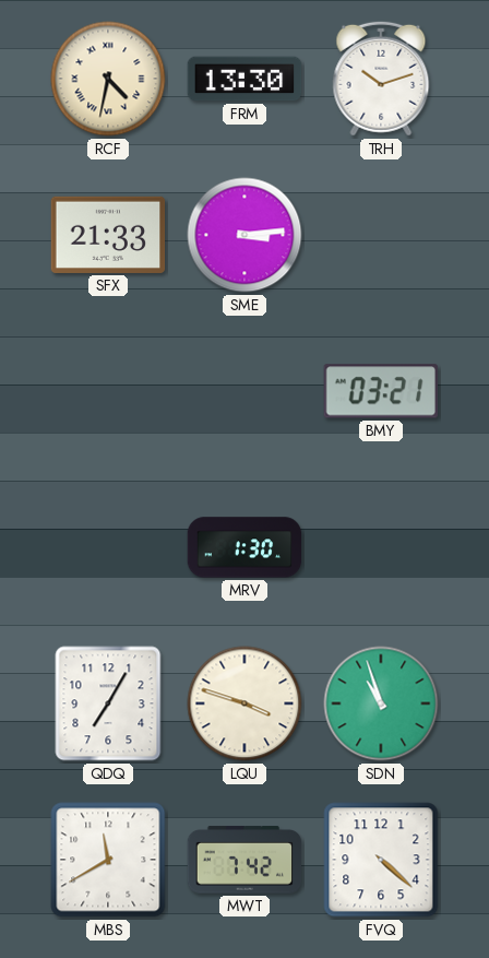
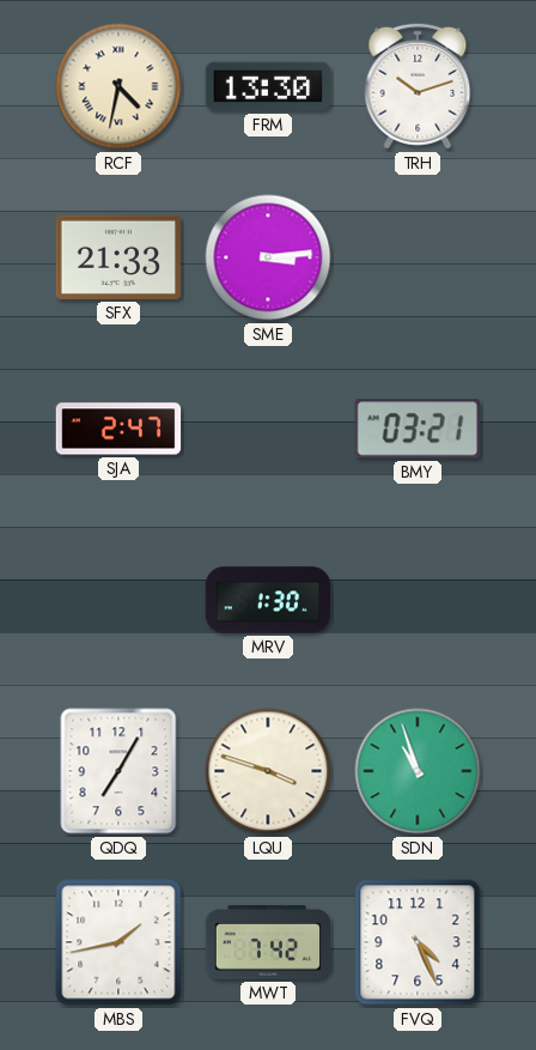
SJA: none -> 2:47 (118, 429)
MBS: 11:40 -> 1:43 (118, 942)
FVQ: 4:22 -> 4:26 (418, 942)
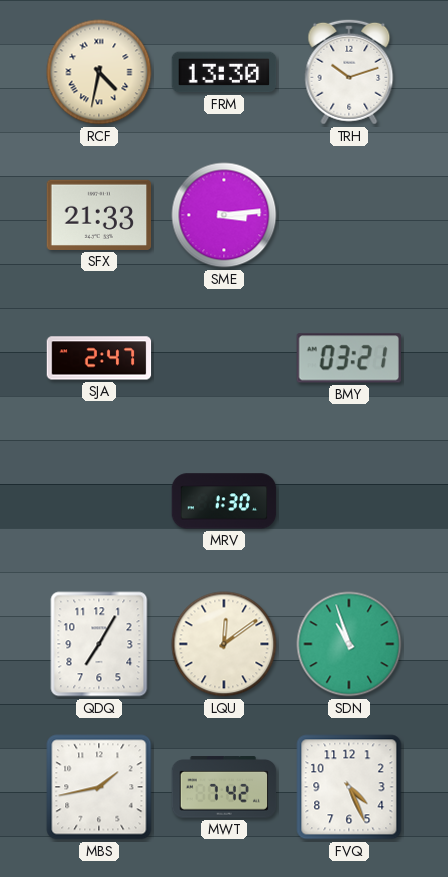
LQU: 3:48 -> 12:09 (224, 644)
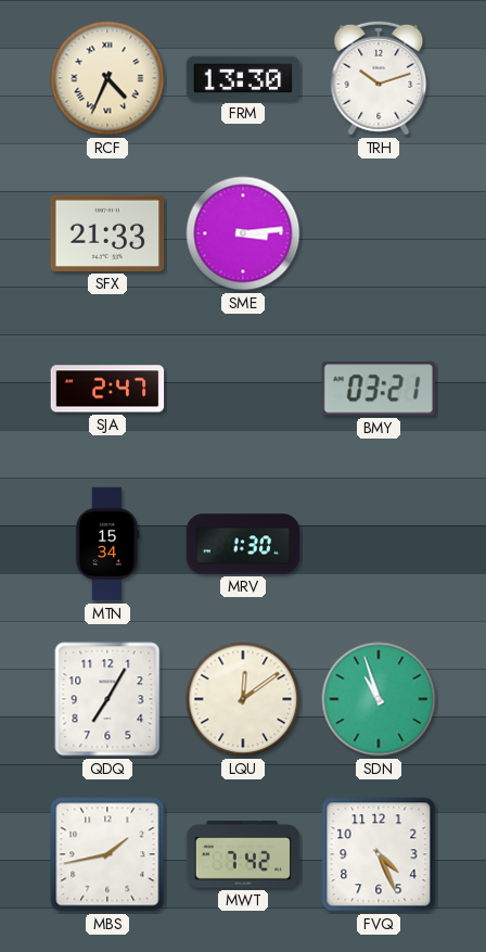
RCF: 4:32 -> 4:34 (107, 78)
MTN: none -> 15:34 (107, 544)
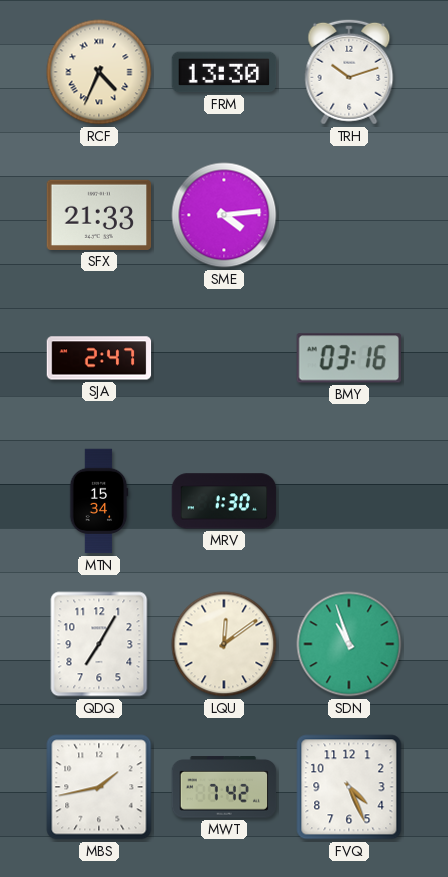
SME: 3:14 -> 4:14 (224, 215)
BMY: 03:21 -> 03:16 (349, 358)
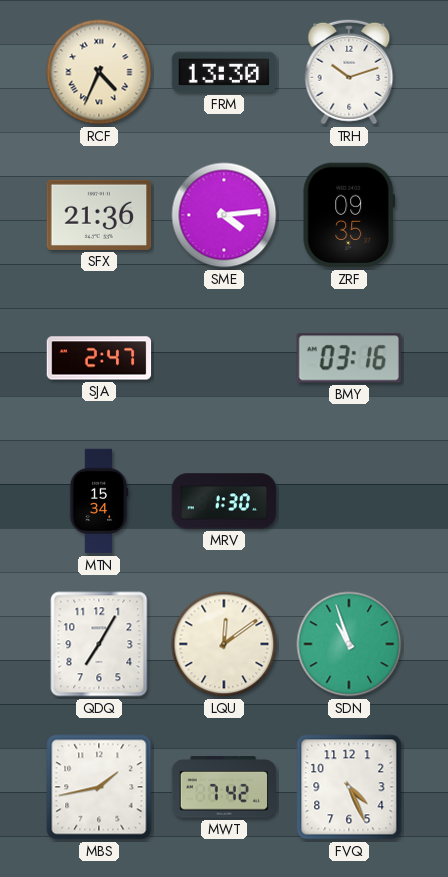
SFX: 21:33 -> 21:36 (99, 215)
ZRF: none -> 09:35 (349, 215)
